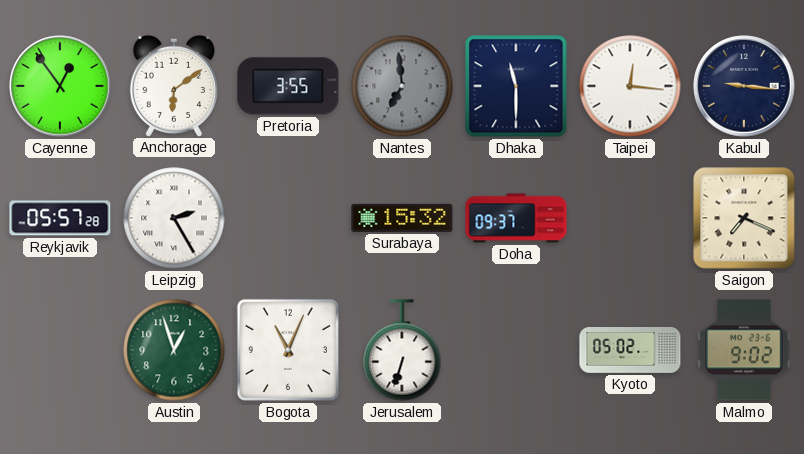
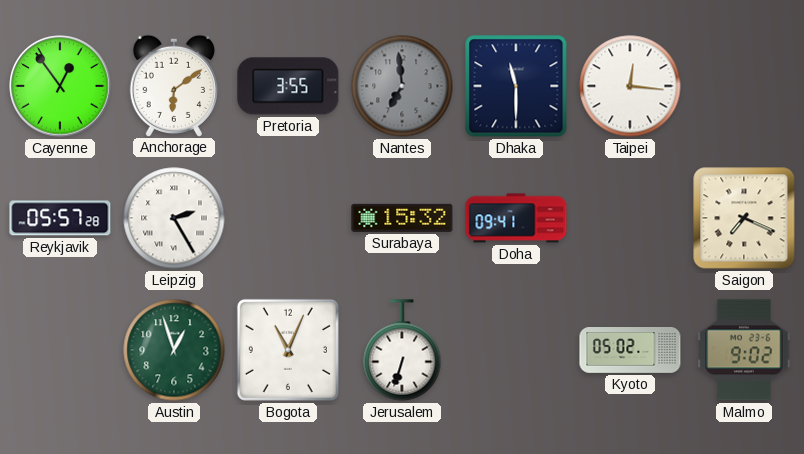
Kabul: 9:16 -> none (744, 86)
Doha: 09:37 -> 09:41 (516, 218)
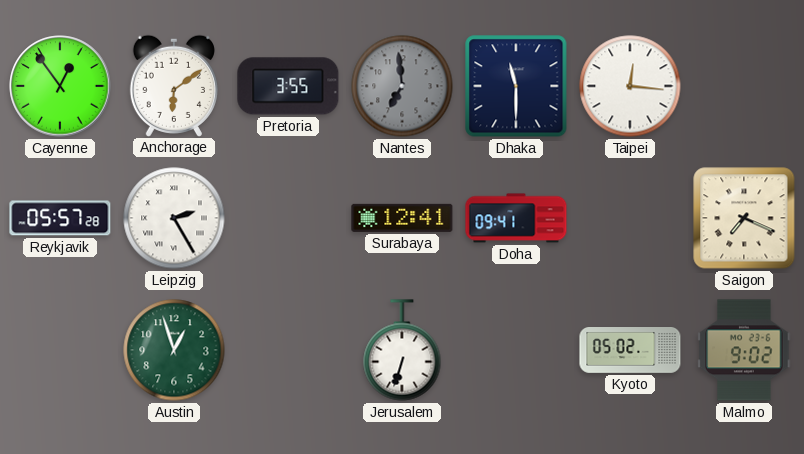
Surabaya: 15:32 -> 12:41 (402, 218)
Bogota: 11:04 -> none (288, 350)
